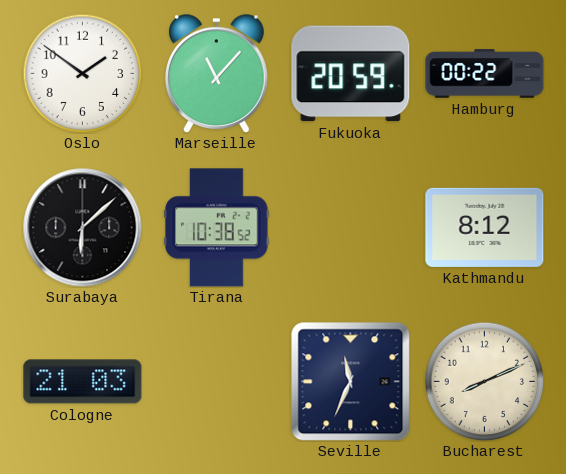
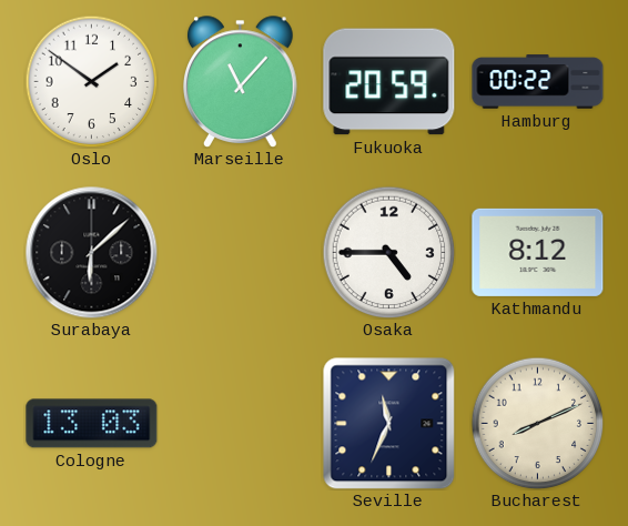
Tirana: 10:38 -> none (217, 228)
Osaka: none -> 4:45 (388, 252)
Cologne: 21:03 -> 13:03 (92, 424)
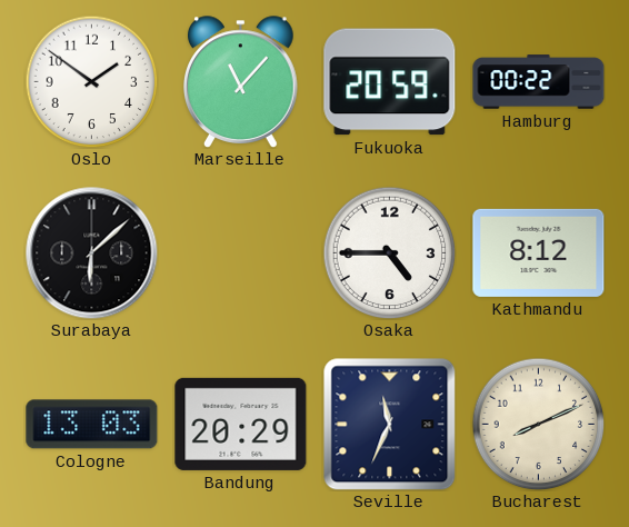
Bandung: none -> 20:29 (241, 424)
